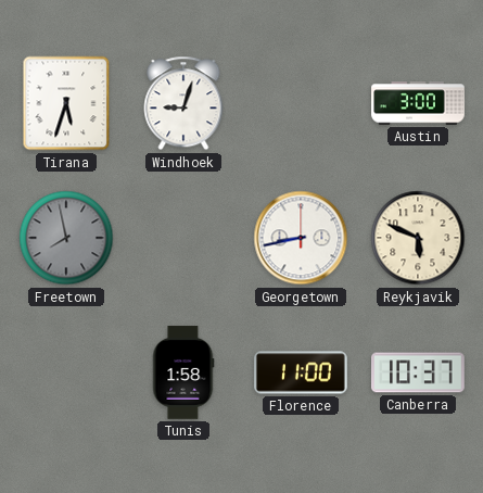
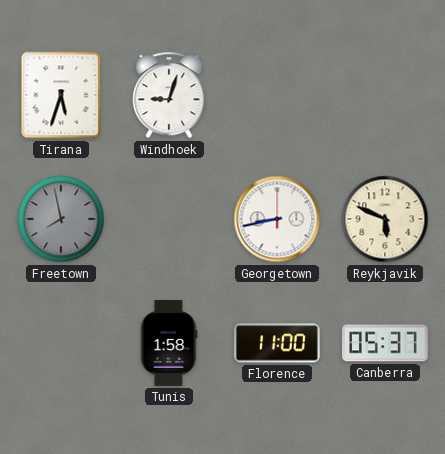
Austin: 3:00 -> none (418, 103)
Canberra: 10:37 -> 05:37 (385, 343)
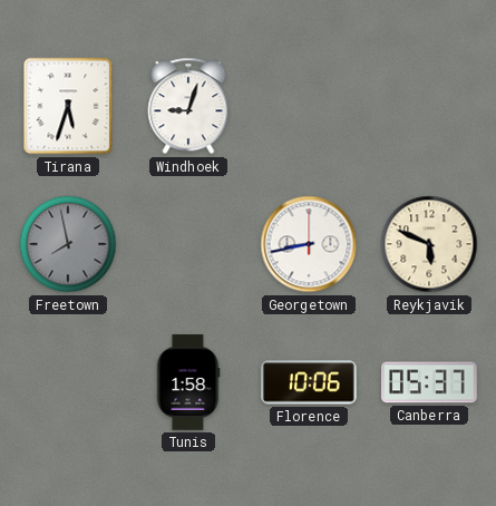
Florence: 11:00 -> 10:06 (309, 382)
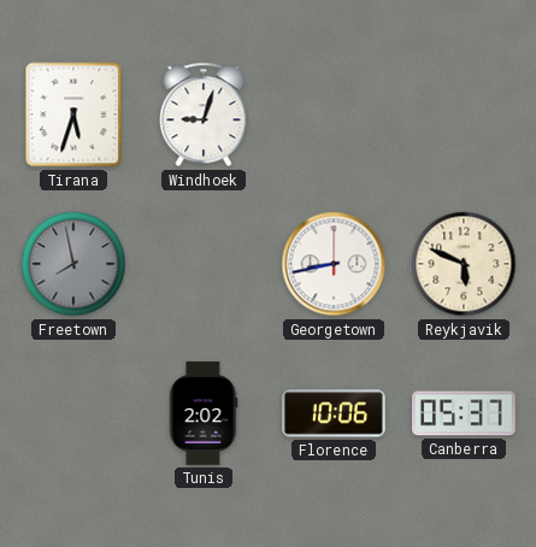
Tunis: 1:58 -> 2:02 (204, 413)
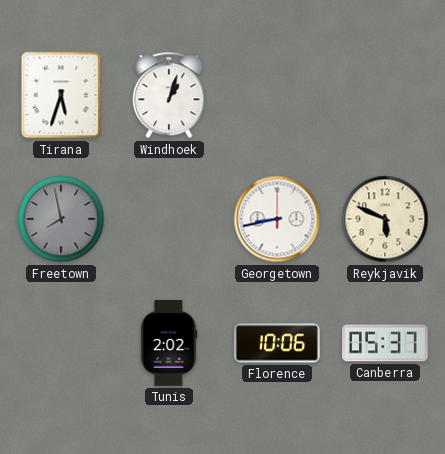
Windhoek: 9:03 -> 1:03 (169, 95)
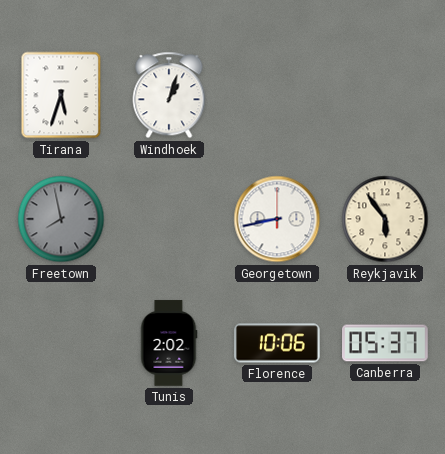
Reykjavik: 5:49 -> 5:54 (385, 219)
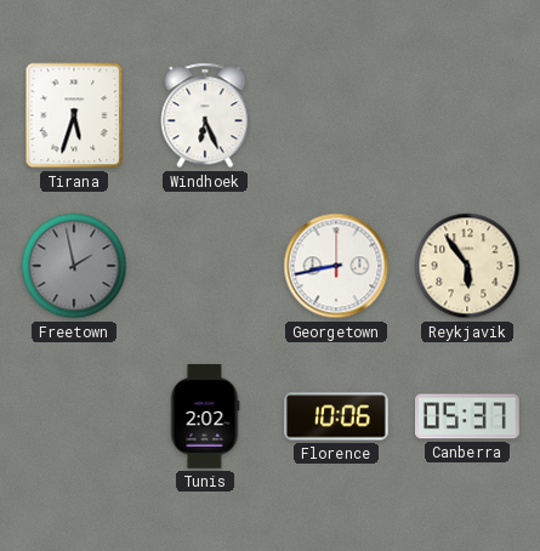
Windhoek: 1:03 -> 6:26 (205, 115)
Freetown: 7:58 -> 1:58 (74, 266)
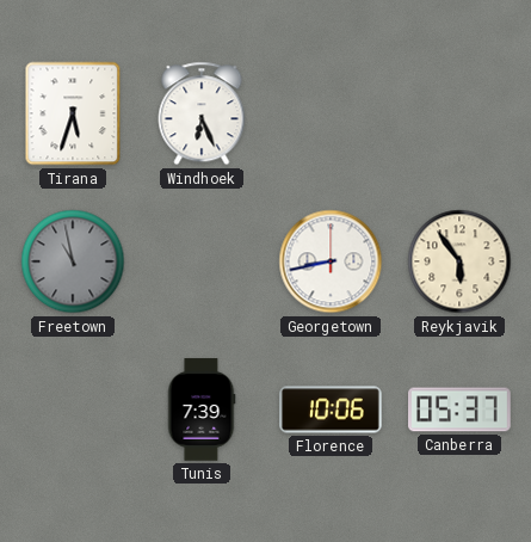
Freetown: 1:58 -> 10:58 (73, 261)
Tunis: 2:02 -> 7:39 (202, 409)
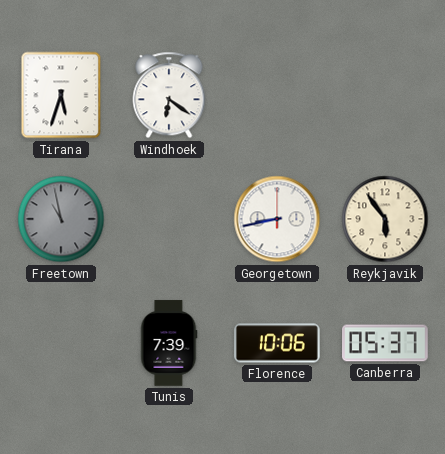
Windhoek: 6:26 -> 6:21 (169, 95)
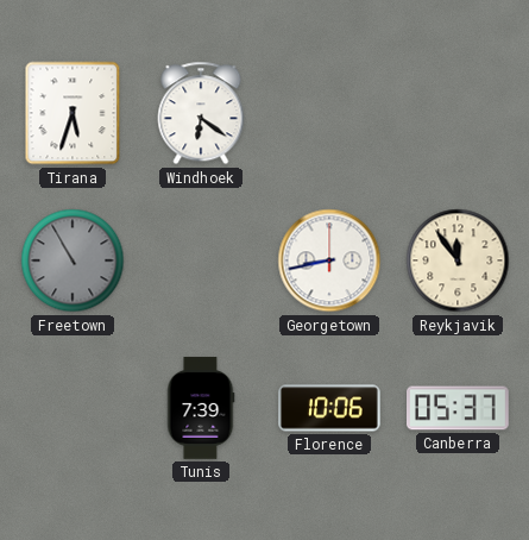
Freetown: 10:58 -> 10:55 (73, 260)
Reykjavik: 5:54 -> 11:54 (458, 260)
